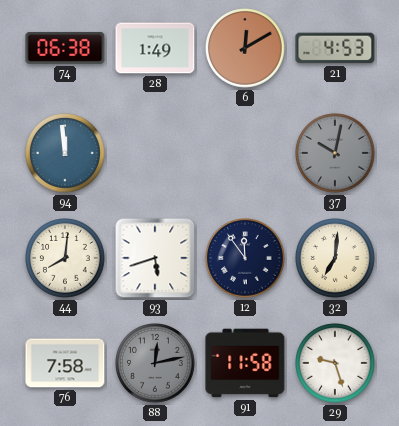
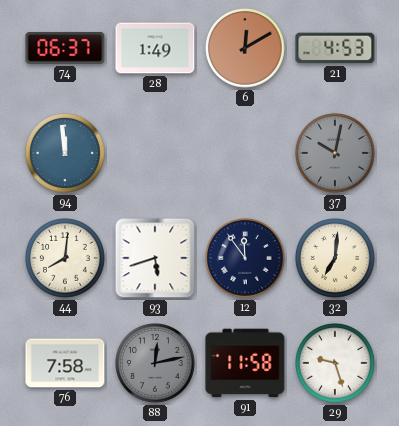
74: 06:38 -> 06:37 (65, 48)
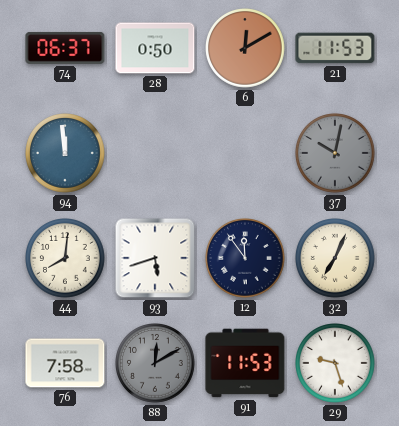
28: 1:49 -> 0:50 (155, 48)
21: 4:53 -> 11:53 (335, 48)
32: 7:01 -> 7:04 (336, 259)
88: 12:13 -> 12:10 (156, 364)
91: 11:58 -> 11:53 (245, 363)
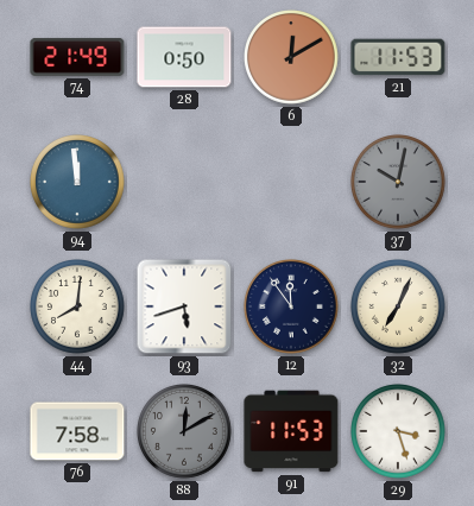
74: 06:37 -> 21:49 (77, 57)
29: 9:27 -> 3:27 (399, 432)
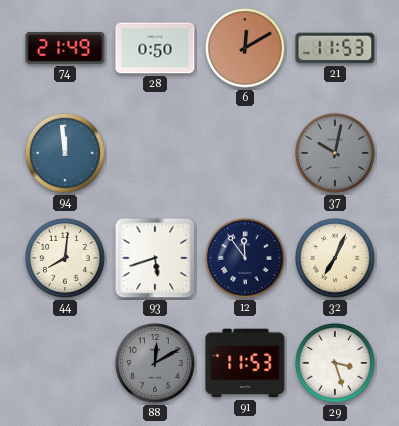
76: 7:58 -> none (77, 431)
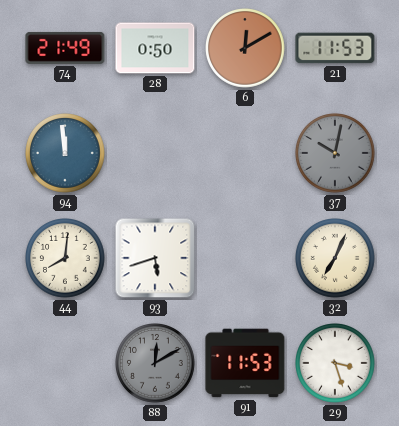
12: 11:54 -> none (246, 259)
